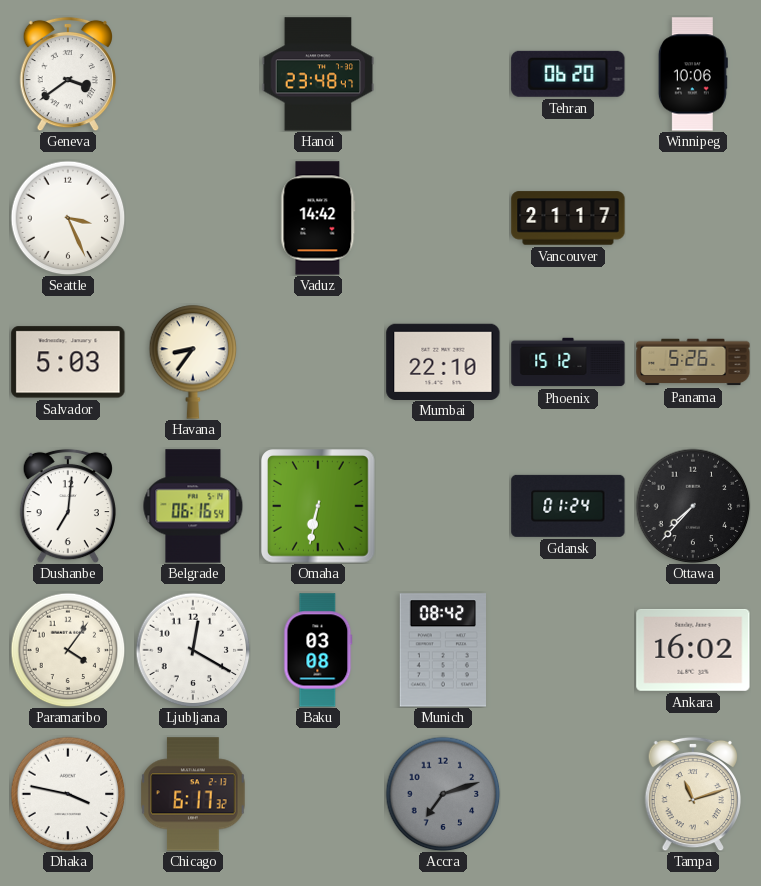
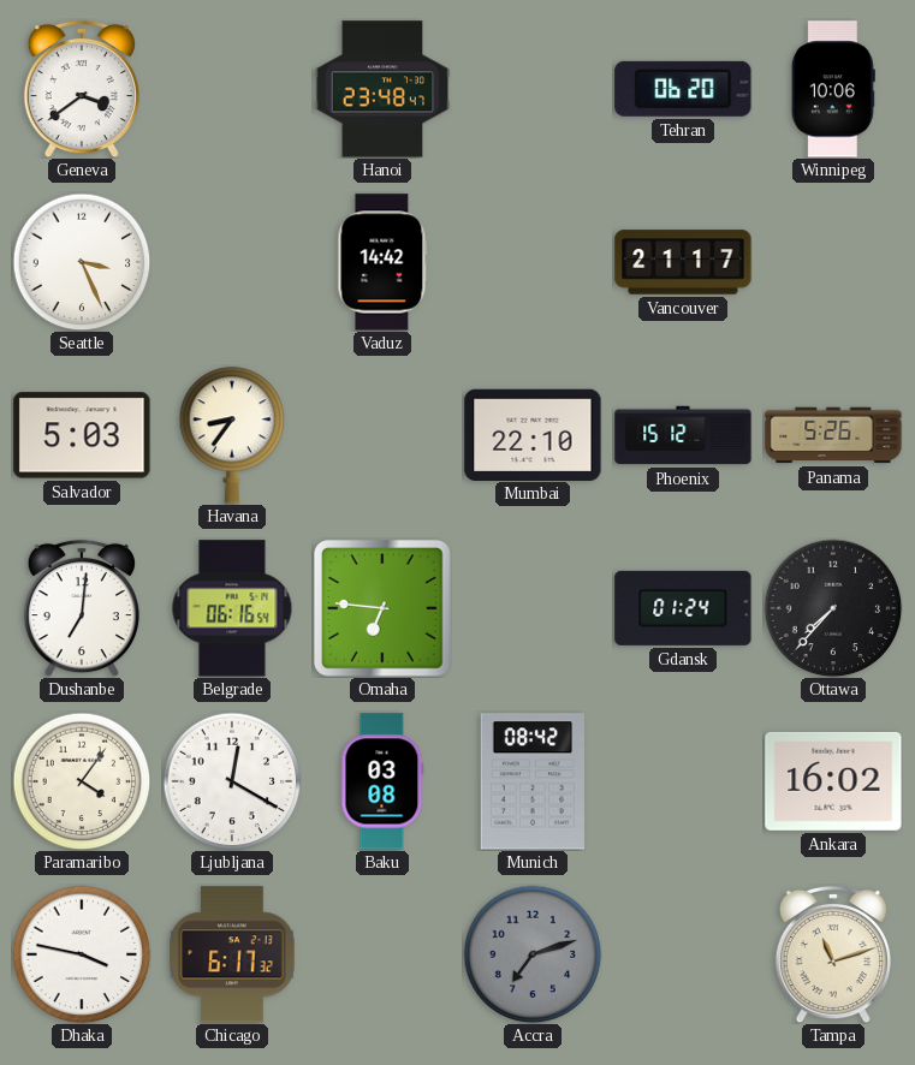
Omaha: 6:32 -> 6:46 (382, 608)
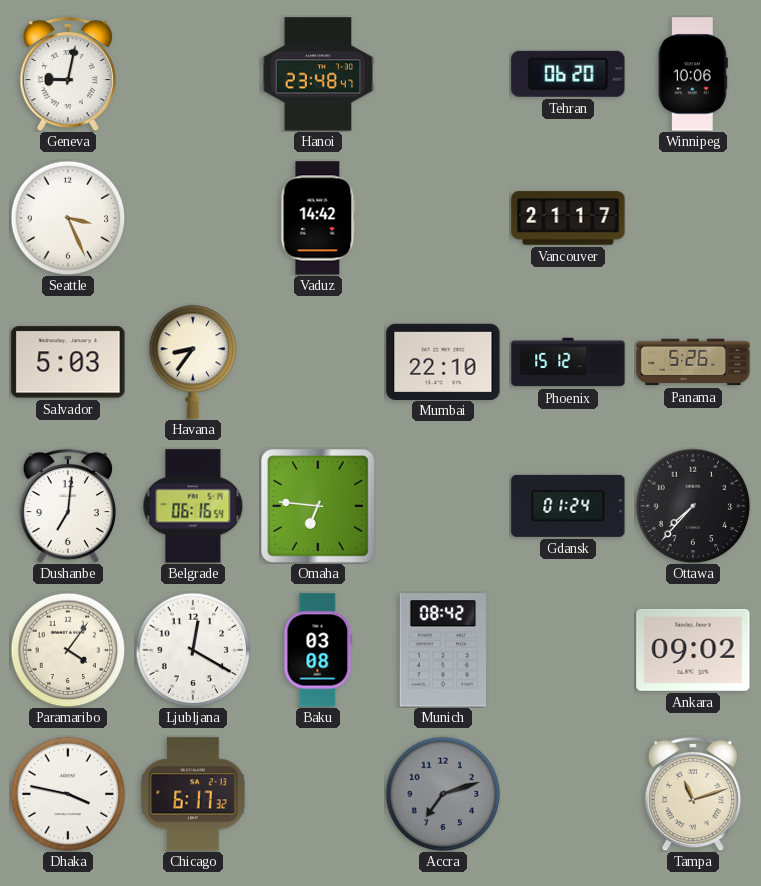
Geneva: 3:39 -> 9:02 (67, 74)
Ankara: 16:02 -> 09:02 (693, 650)
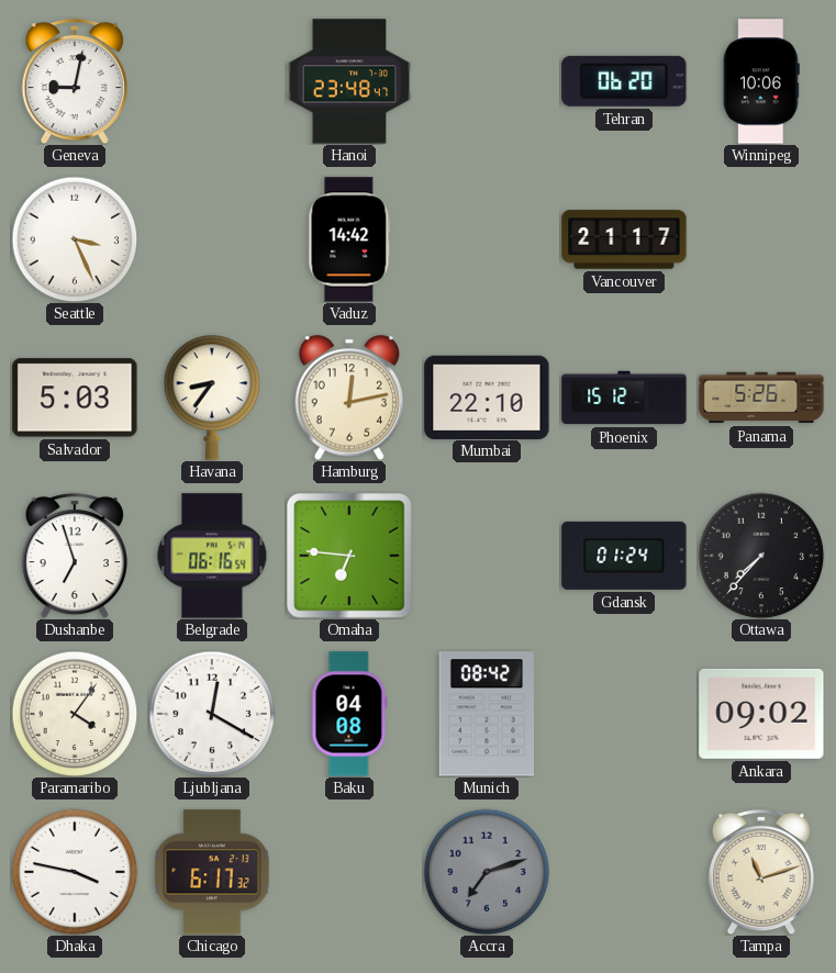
Hamburg: none -> 12:13 (348, 398)
Dushanbe: 7:01 -> 6:57 (74, 556)
Baku: 03:08 -> 04:08 (349, 714)
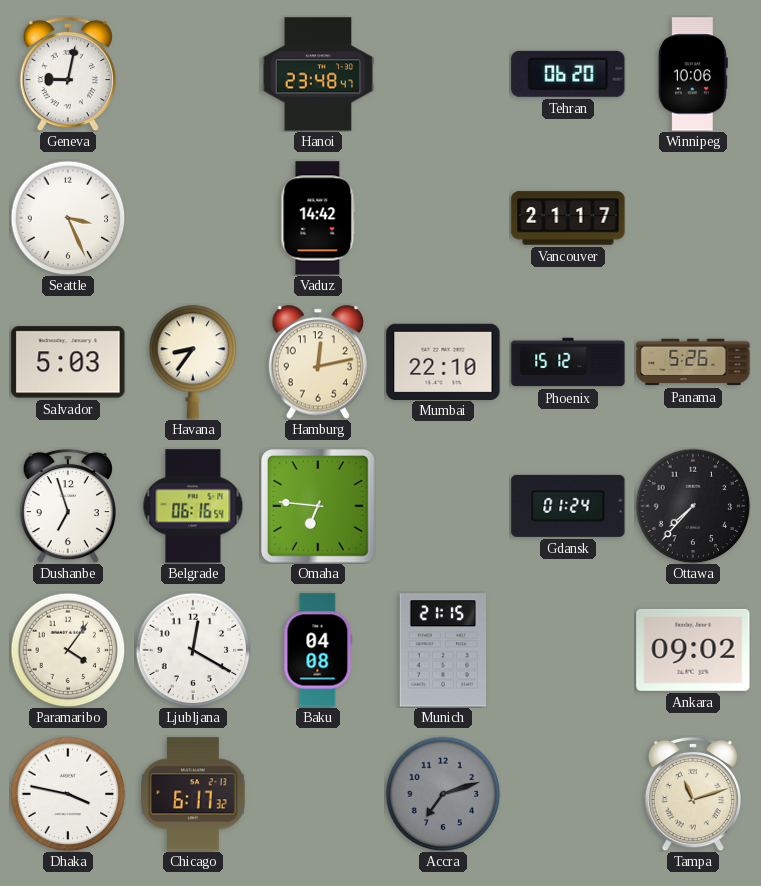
Munich: 08:42 -> 21:15 (442, 650)
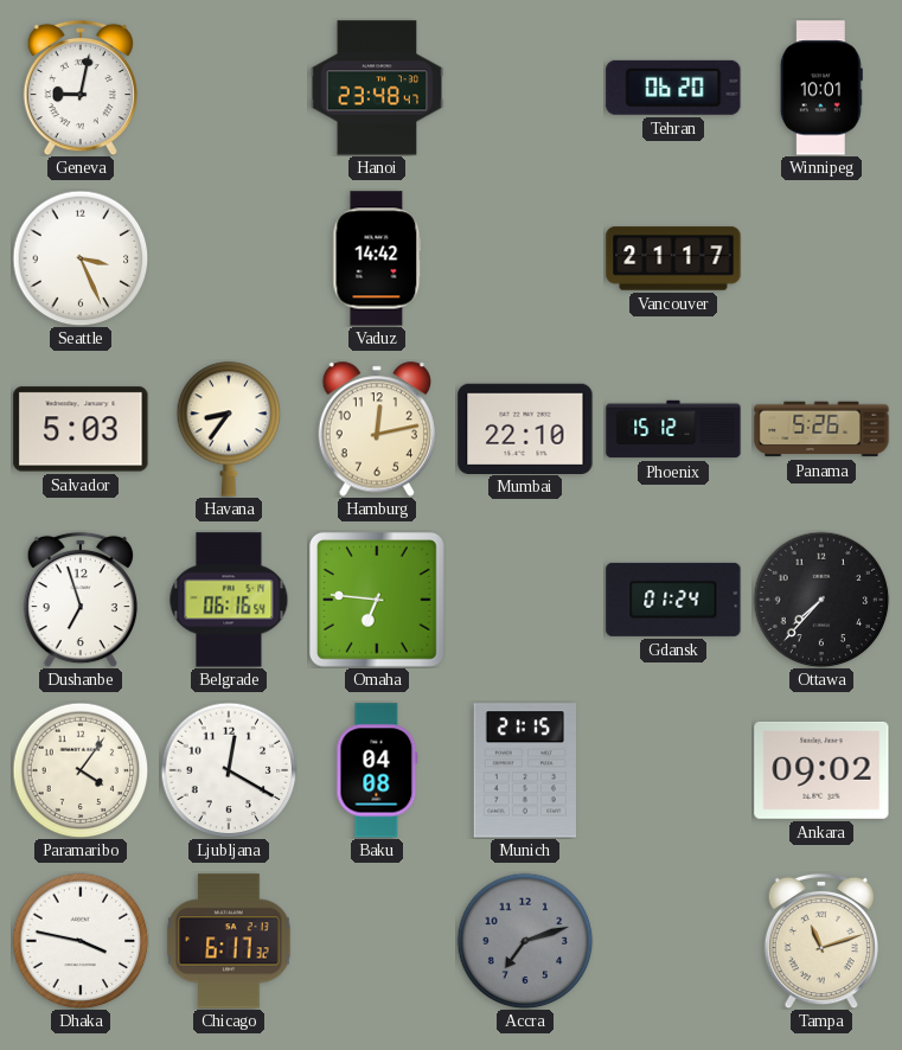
Winnipeg: 10:06 -> 10:01 (821, 88)
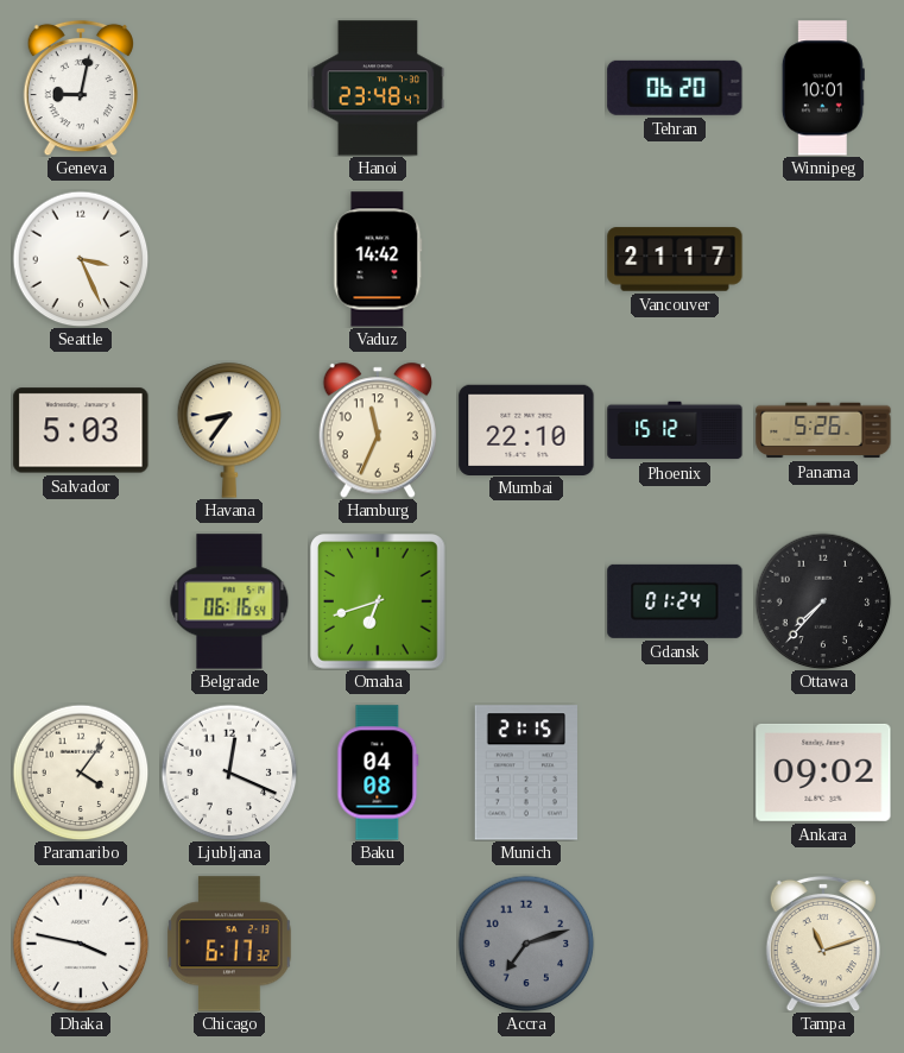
Hamburg: 12:13 -> 11:34 (377, 430)
Dushanbe: 6:57 -> none (79, 600)
Omaha: 6:46 -> 6:42 (378, 601)
Ljubljana: 12:20 -> 12:19 (229, 773)
